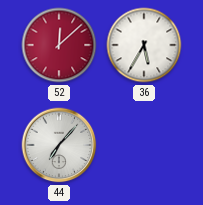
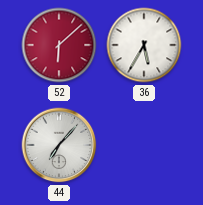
52: 12:08 -> 6:08 (59, 45)
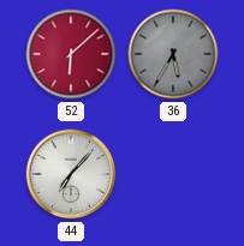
36 dial: white -> grey (173, 54)
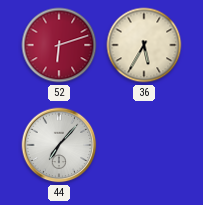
52: 6:08 -> 6:12 (59, 45)
36 dial: grey -> cream (144, 45)
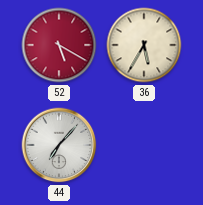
52: 6:12 -> 5:20 (59, 45)
